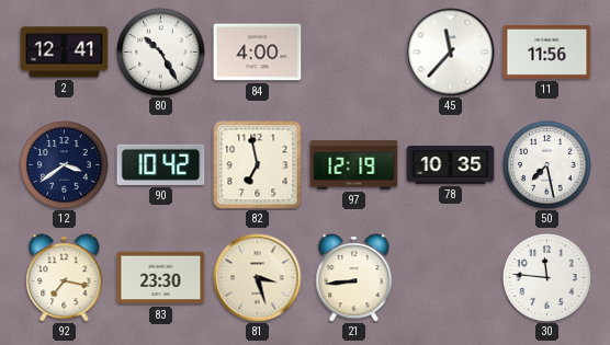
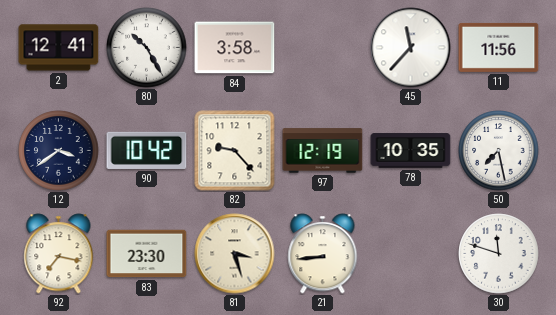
84: 4:00 -> 3:58 (235, 48)
82: 6:58 -> 9:23 (235, 151)
30: 11:46 -> 11:48 (499, 254)
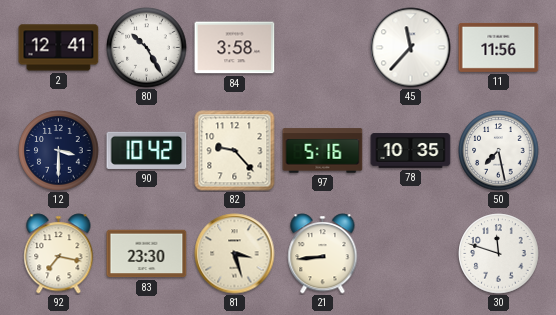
12: 3:39 -> 3:30 (59, 151)
97: 12:19 -> 5:16 (323, 151)
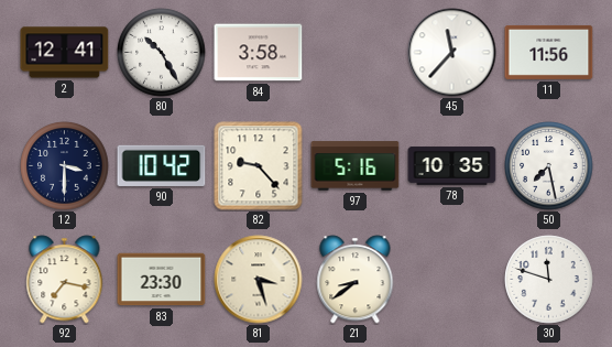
21: 8:44 -> 8:39 (356, 280)
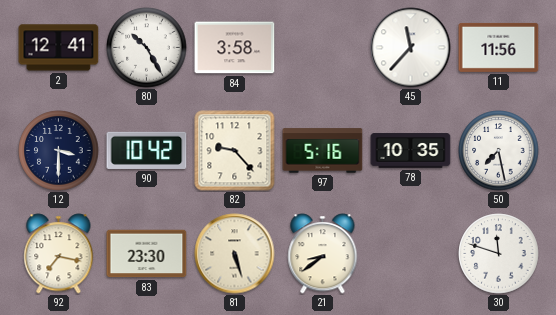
81: 3:27 -> 5:27 (235, 254)
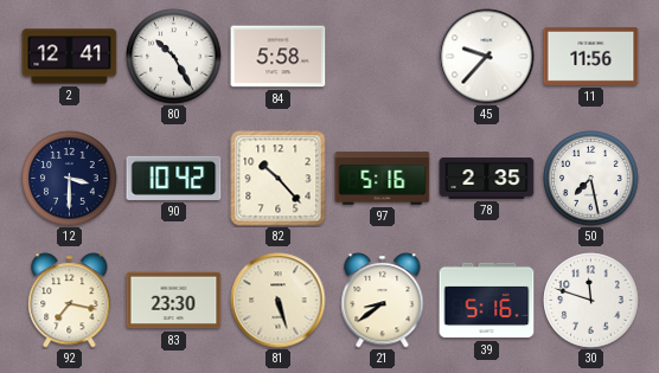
84: 3:58 -> 5:58 (279, 57)
45: 11:37 -> 9:37 (487, 57)
82: 9:23 -> 10:23 (279, 179)
78: 10:35 -> 2:35 (487, 179)
39: none -> 5:16 (487, 301)
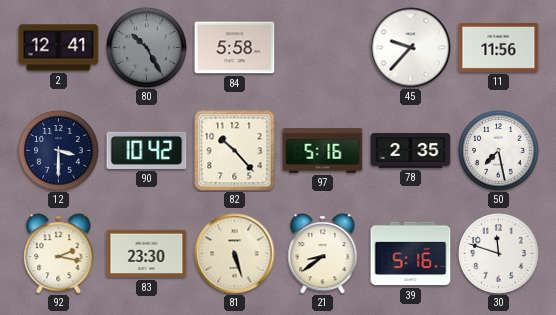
80 dial: white -> grey (147, 48)
92: 7:17 -> 2:17 (59, 254)
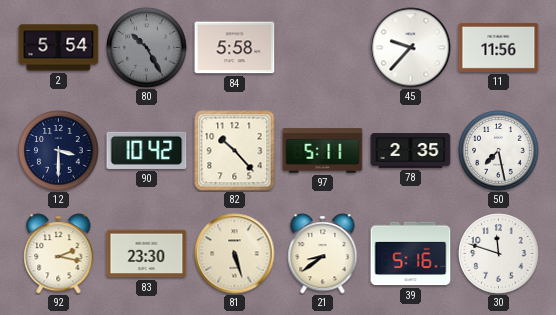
2: 12:41 -> 5:54 (59, 48)
97: 5:16 -> 5:11 (323, 151)
